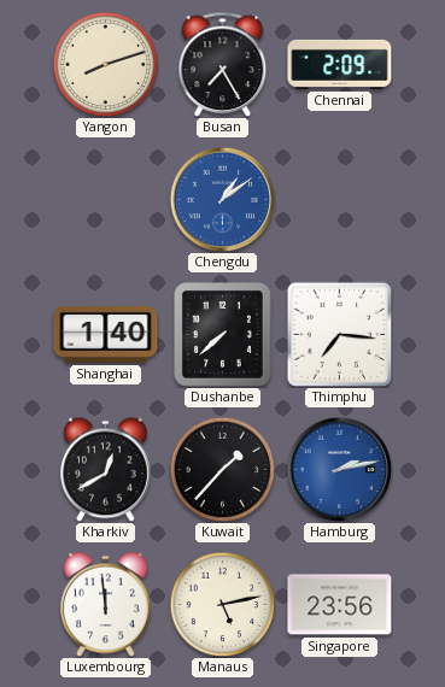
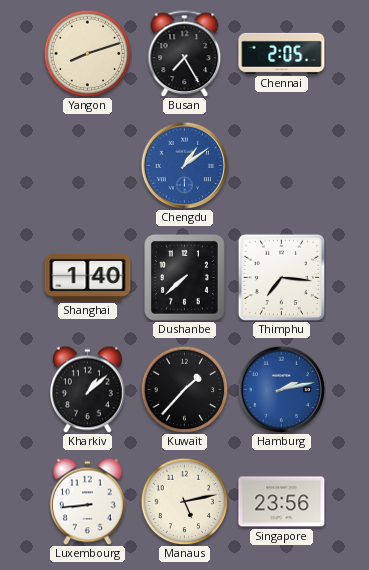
Chennai: 2:09 -> 2:05 (282, 53)
Kharkiv: 12:40 -> 1:08 (88, 389)
Luxembourg: 11:59 -> 8:44 (88, 501)
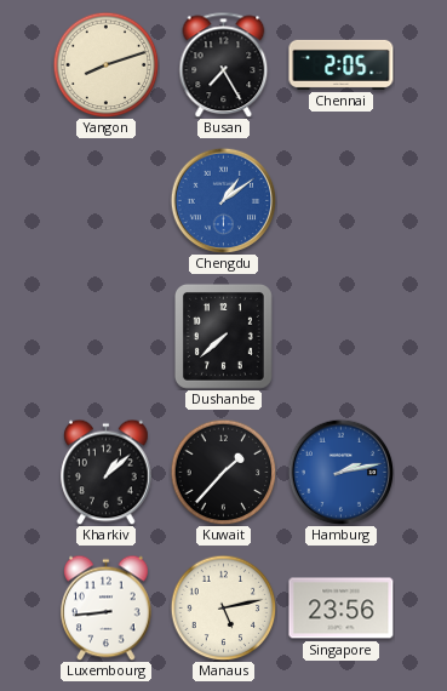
Shanghai: 1:40 -> none (88, 277)
Thimphu: 7:16 -> none (281, 277)
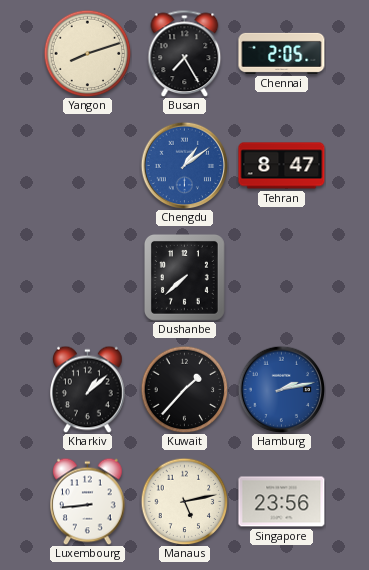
Tehran: none -> 8:47 (282, 166)
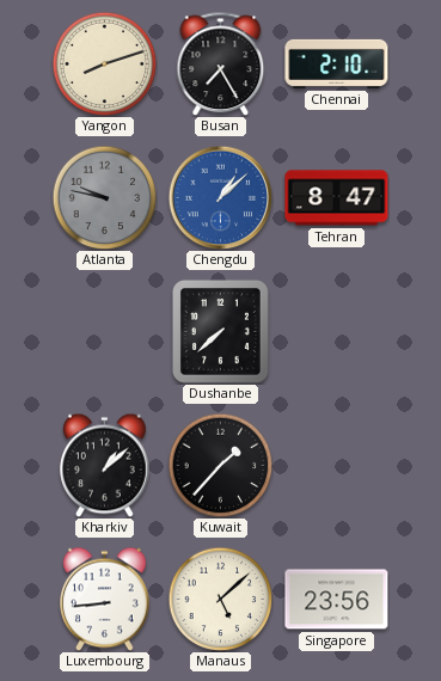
Chennai: 2:05 -> 2:10 (337, 63)
Atlanta: none -> 9:47 (104, 197)
Chengdu: 1:09 -> 1:08 (220, 197)
Hamburg: 2:13 -> none (281, 389)
Manaus: 5:13 -> 5:08 (220, 599)
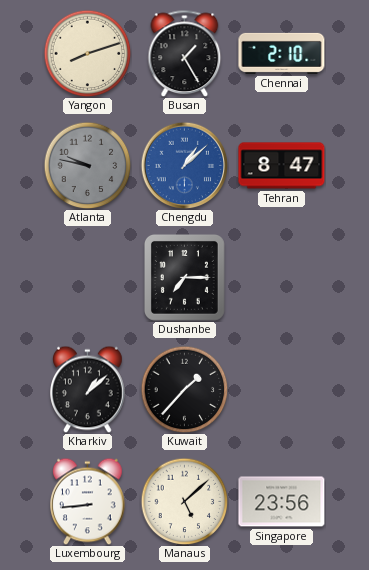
Busan: 7:25 -> 1:25 (185, 53)
Dushanbe: 7:38 -> 7:15 (184, 277)
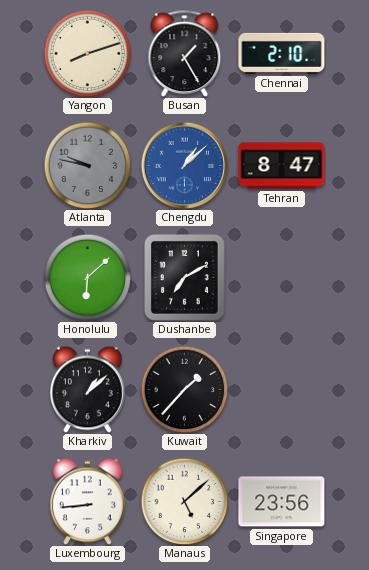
Honolulu: none -> 6:08 (87, 277)
Dushanbe: 7:15 -> 7:10 (184, 277)
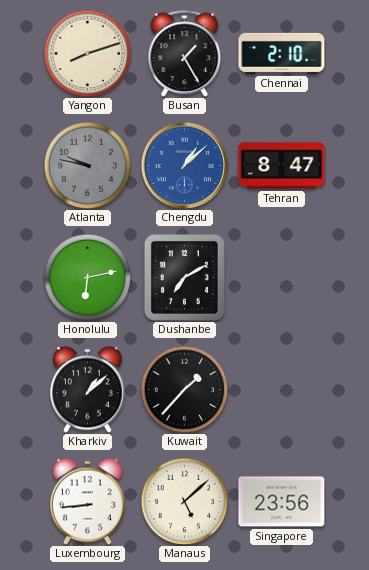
Honolulu: 6:08 -> 6:13 (87, 277)
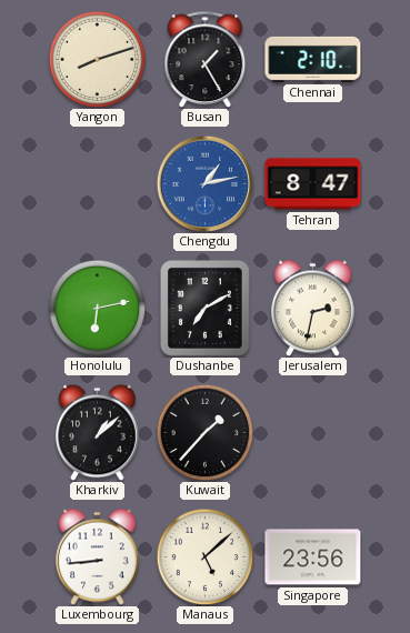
Atlanta: 9:47 -> none (87, 165)
Chengdu: 1:08 -> 1:13 (204, 183)
Jerusalem: none -> 2:32 (313, 308)
